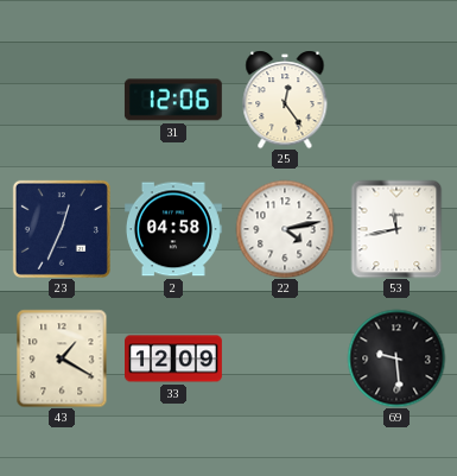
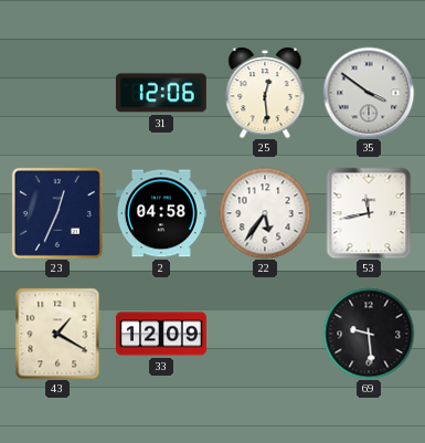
25: 12:24 -> 12:29 (265, 93)
35: none -> 3:51 (369, 93)
22: 4:13 -> 5:36 (265, 213)
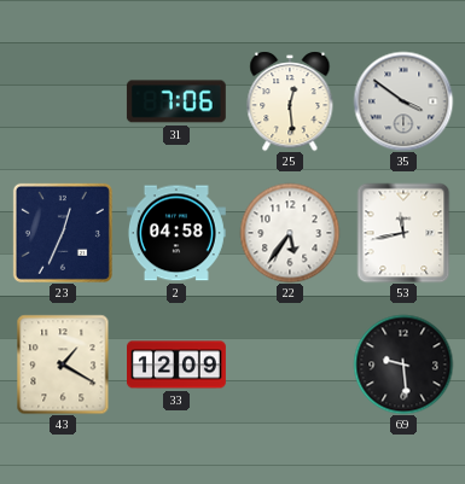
31: 12:06 -> 7:06 (176, 101)
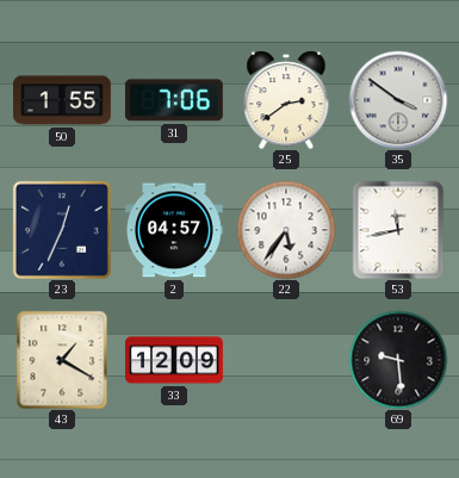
50: none -> 1:55 (62, 100)
25: 12:29 -> 2:39 (286, 100)
2: 04:58 -> 04:57 (174, 230)
